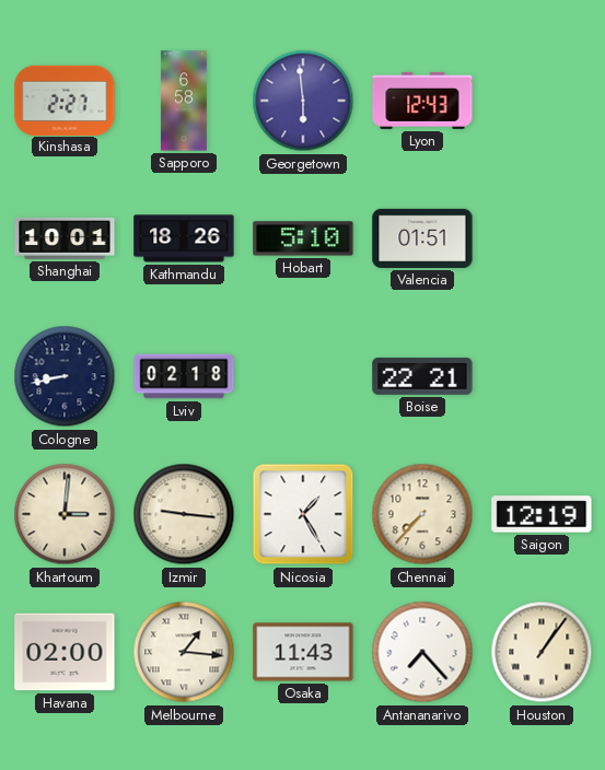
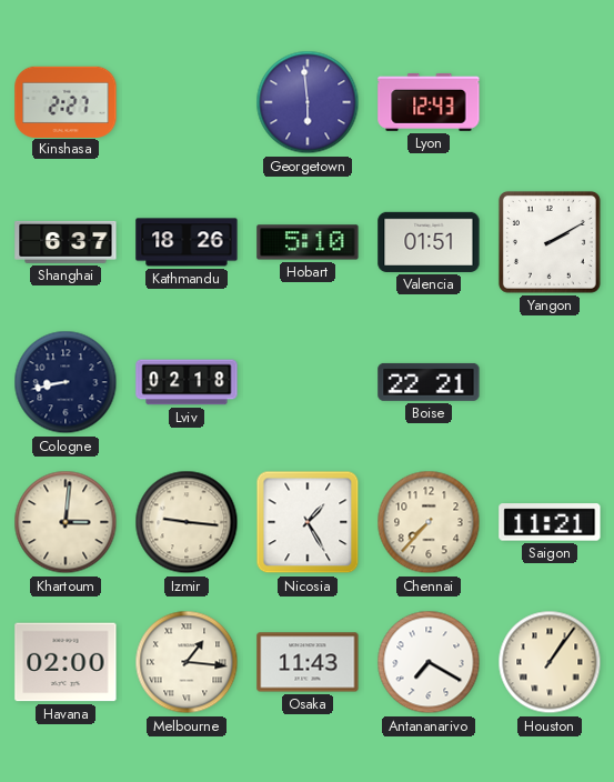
Sapporo: 6:58 -> none (185, 101)
Shanghai: 10:01 -> 6:37 (66, 242)
Yangon: none -> 2:10 (550, 242)
Saigon: 12:19 -> 11:21 (550, 522)
Antananarivo: 7:23 -> 7:20 (429, 662)
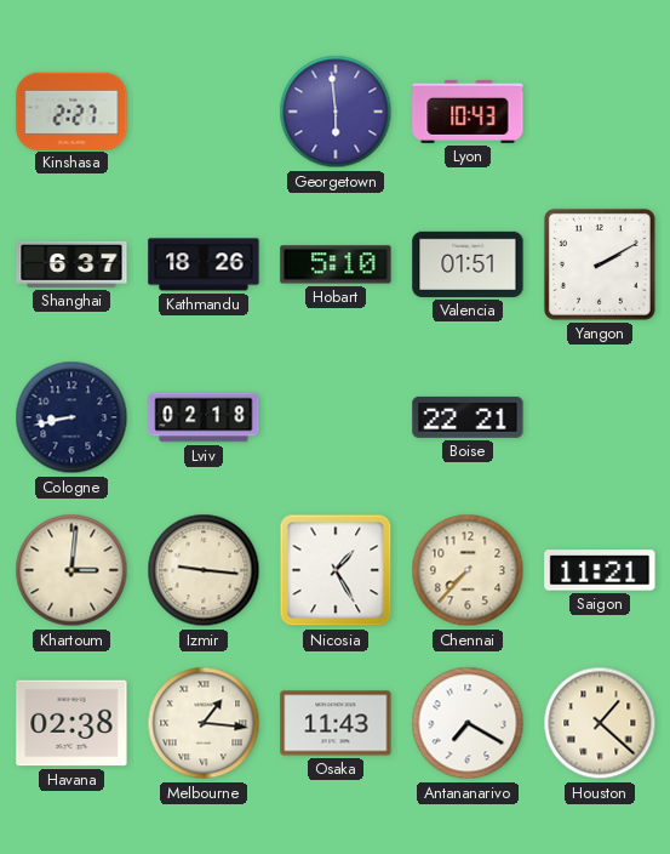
Lyon: 12:43 -> 10:43 (468, 112)
Havana: 02:00 -> 02:38 (71, 723)
Houston: 1:06 -> 1:22 (600, 723)
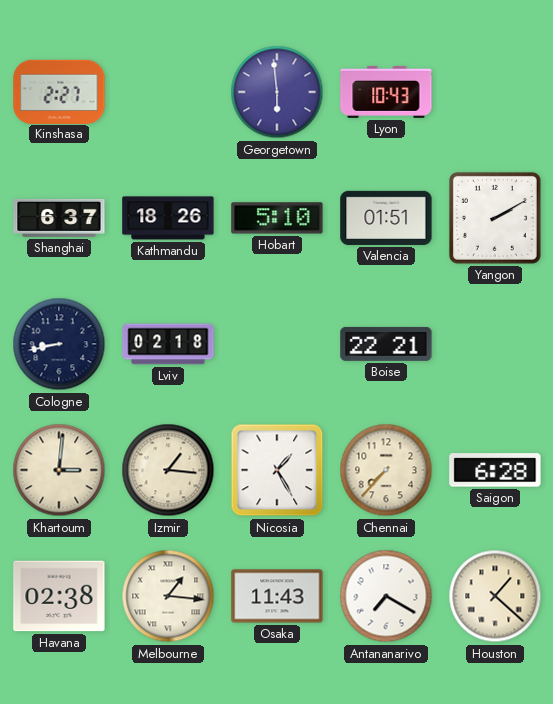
Izmir: 9:16 -> 1:16 (168, 470)
Saigon: 11:21 -> 6:28 (495, 470)
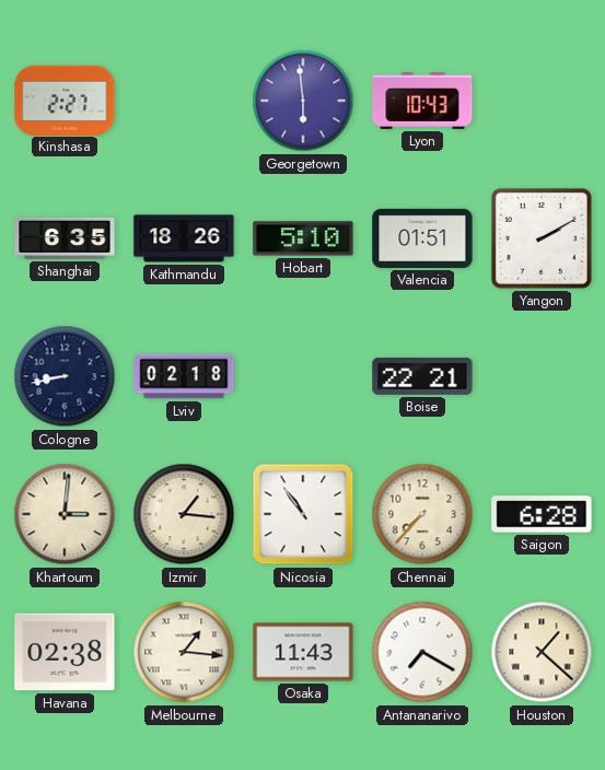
Shanghai: 6:37 -> 6:35 (65, 238)
Nicosia: 1:25 -> 10:54 (303, 514)
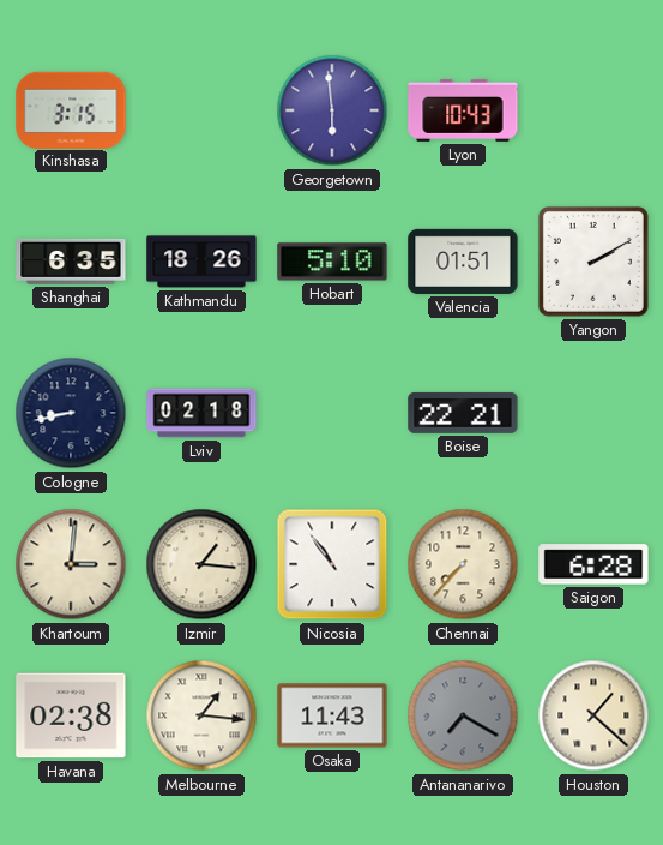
Kinshasa: 2:27 -> 3:15 (71, 109)
Antananarivo dial: white -> grey (463, 715)
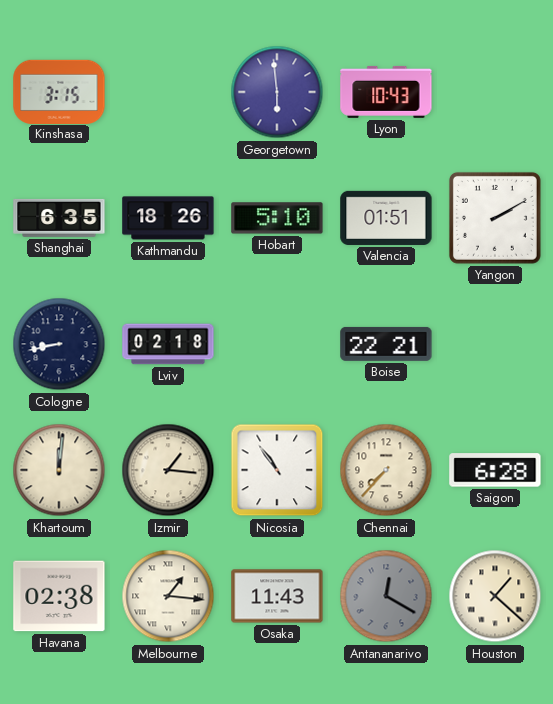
Khartoum: 3:01 -> 12:01 (59, 470)
Antananarivo: 7:20 -> 12:20 (386, 596)
